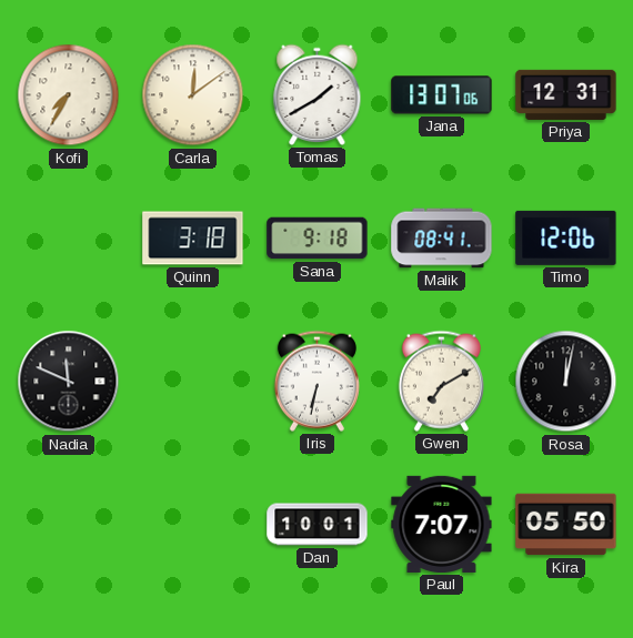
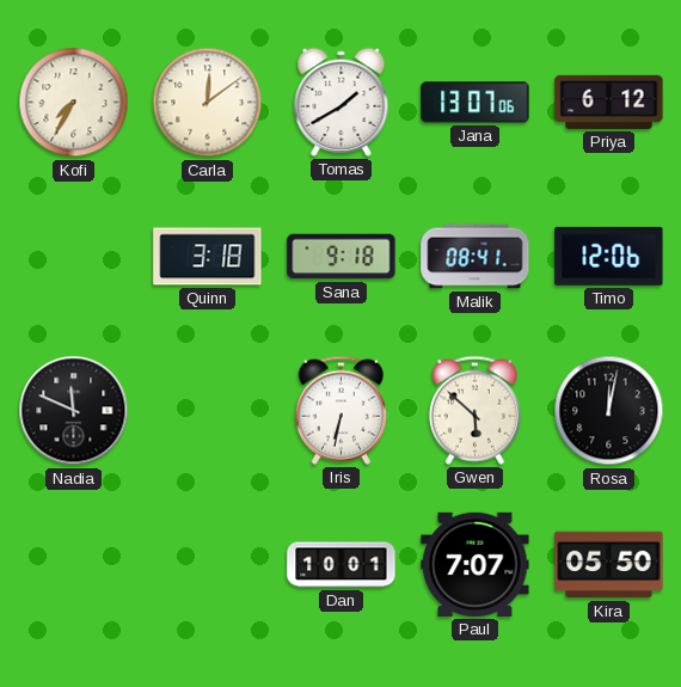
Priya: 12:31 -> 6:12 (609, 102)
Gwen: 7:10 -> 5:52 (474, 410)
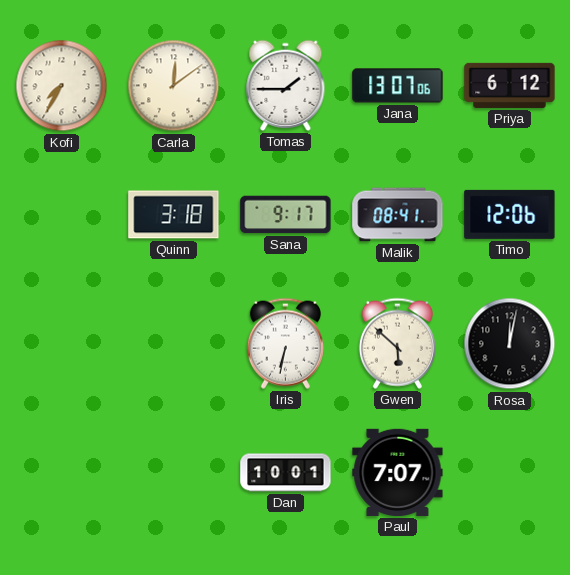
Tomas: 1:40 -> 1:45 (286, 85)
Sana: 9:18 -> 9:17 (286, 215)
Nadia: 11:49 -> none (74, 411)
Kira: 05:50 -> none (609, 565)
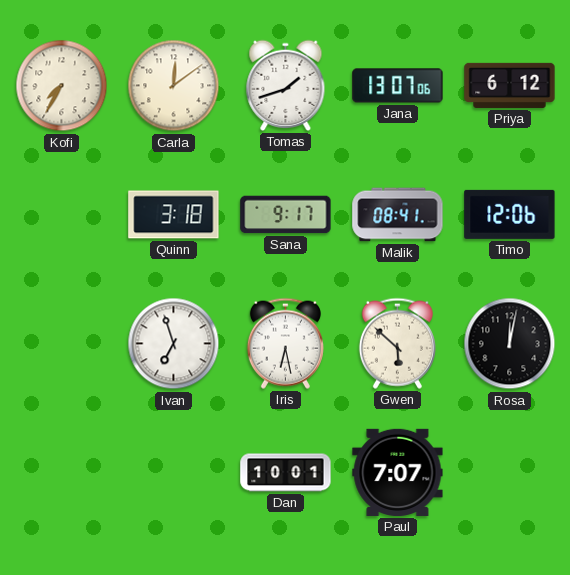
Tomas: 1:45 -> 1:42 (286, 85)
Ivan: none -> 6:57 (174, 344)
Iris: 6:32 -> 6:28 (285, 343)
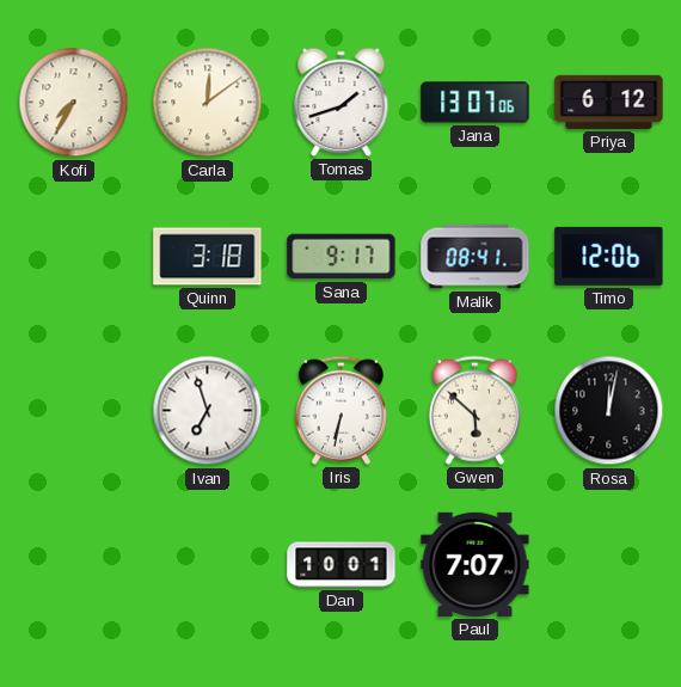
Iris: 6:28 -> 6:32 (340, 410)
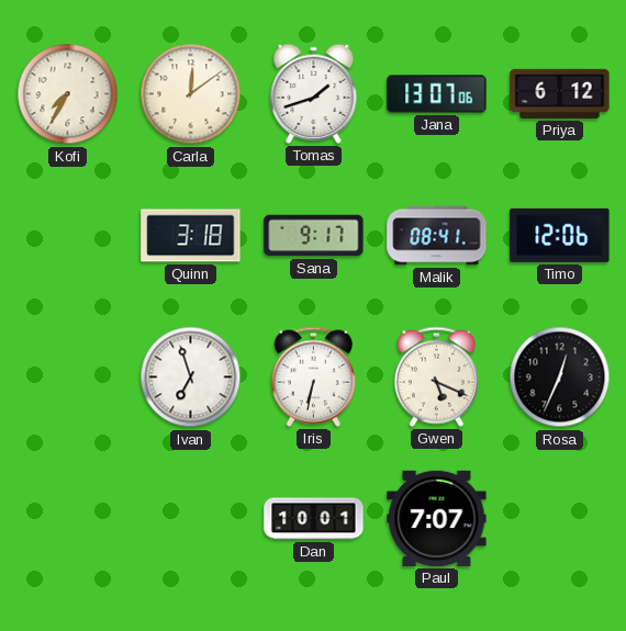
Gwen: 5:52 -> 5:19 (436, 376)
Rosa: 12:02 -> 12:34 (560, 378)
